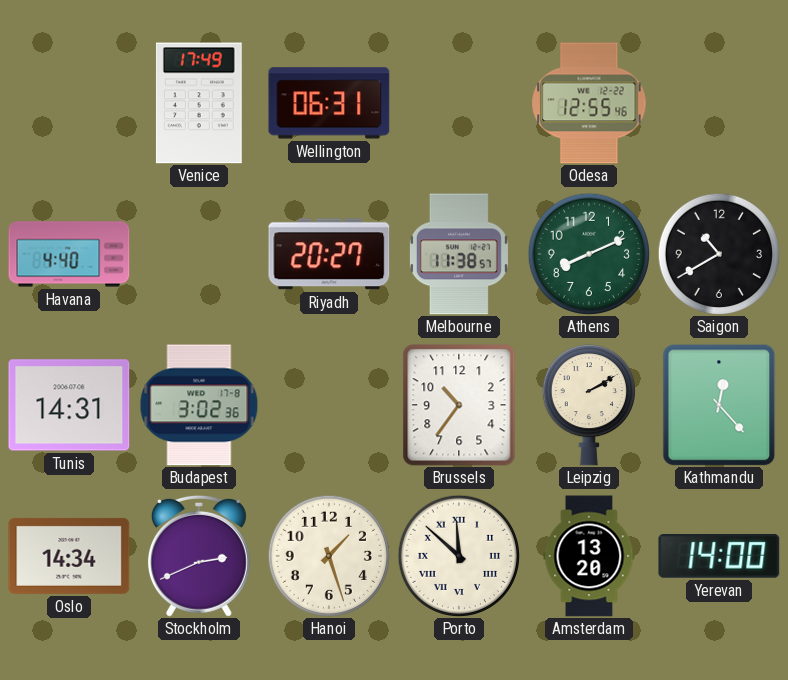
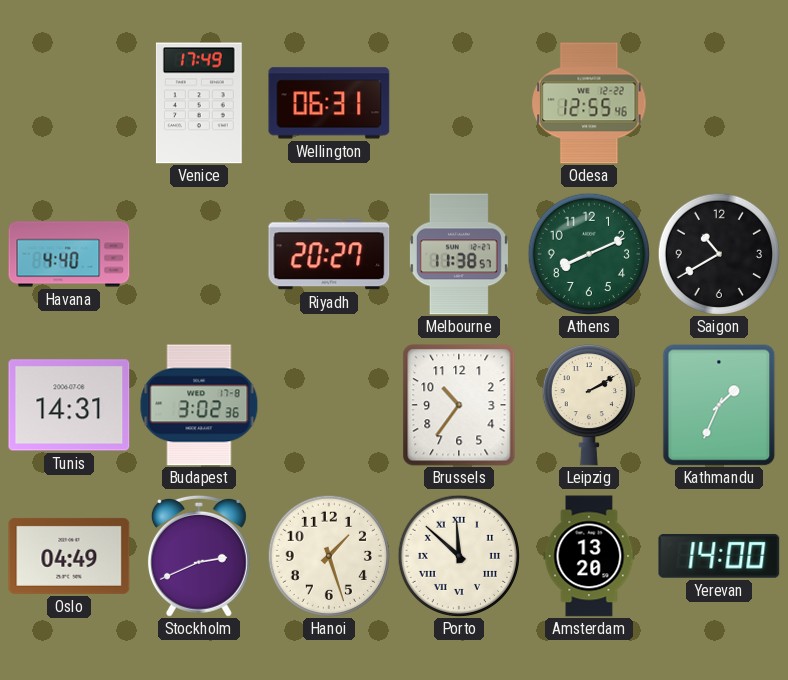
Kathmandu: 12:23 -> 1:34 (719, 405)
Oslo: 14:34 -> 04:49 (69, 556)
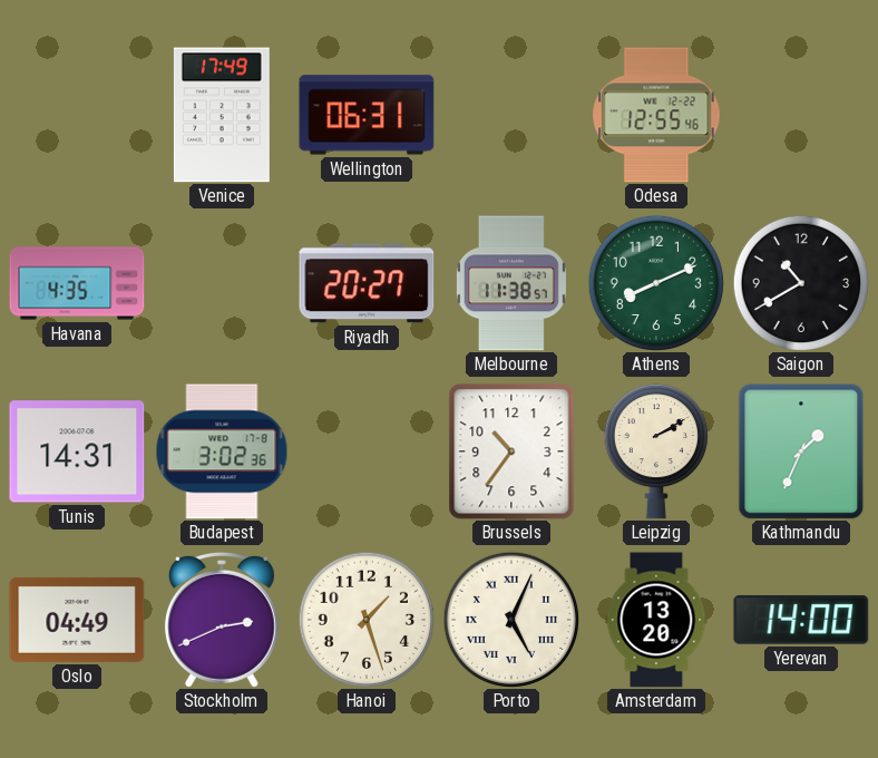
Havana: 4:40 -> 4:35 (77, 283)
Porto: 11:52 -> 5:04 (510, 619)
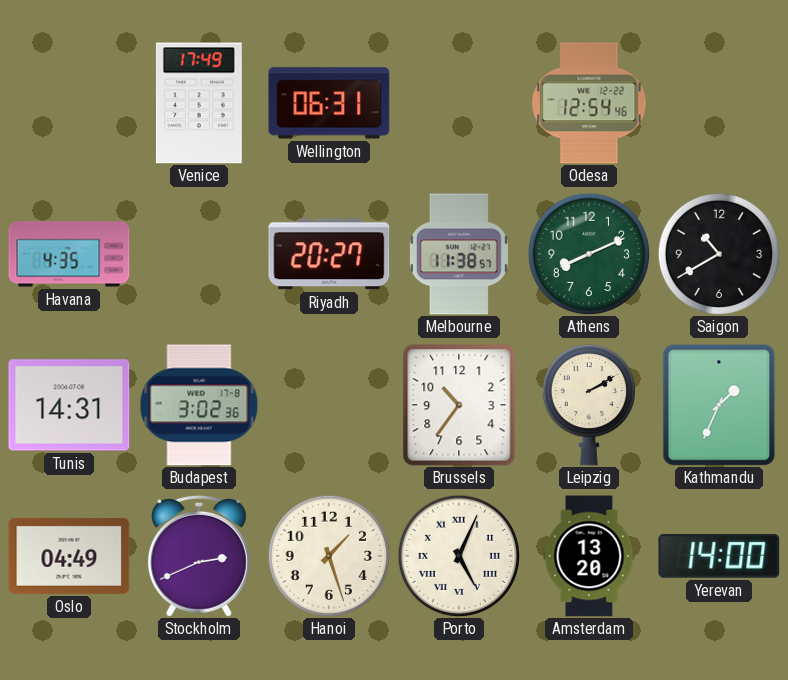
Odesa: 12:55 -> 12:54 (589, 103)
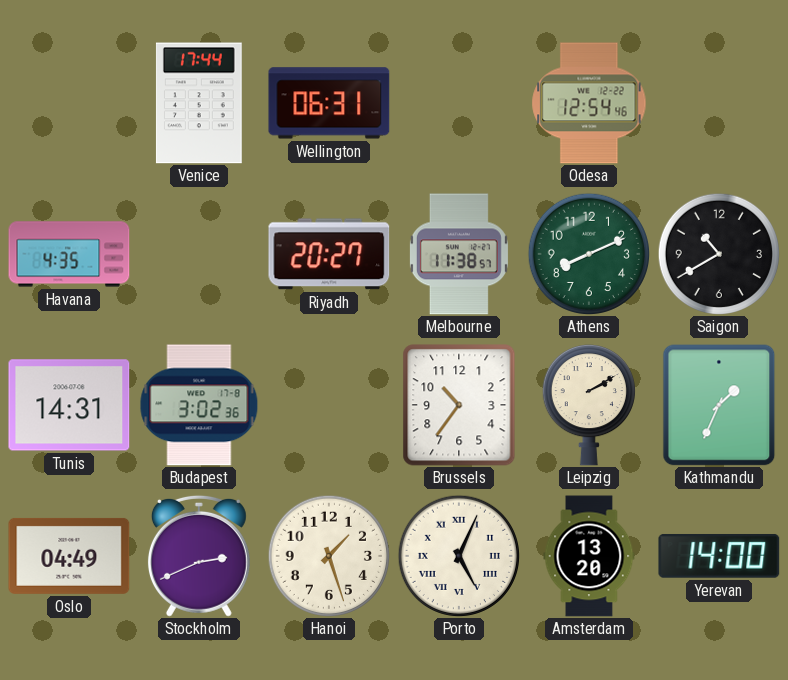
Venice: 17:49 -> 17:44 (199, 103)
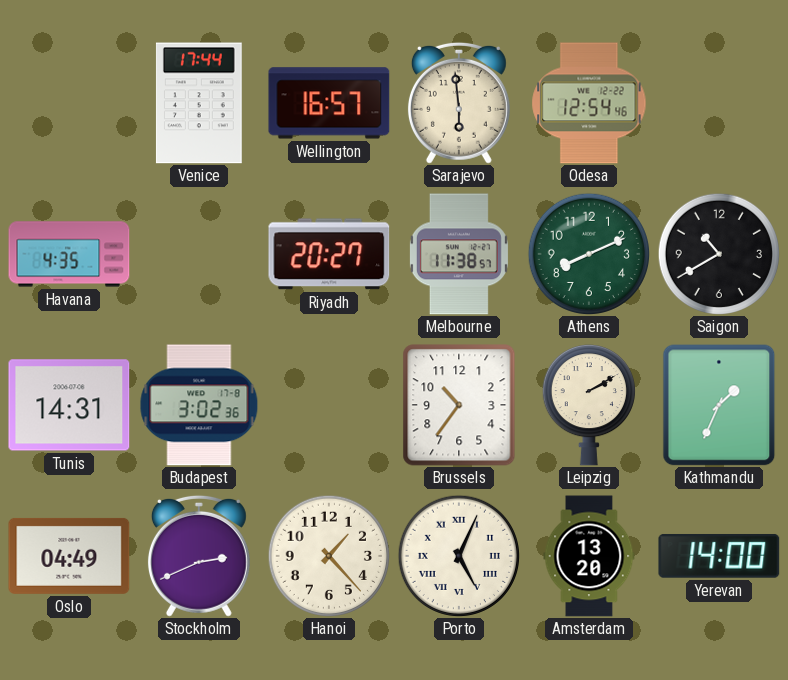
Wellington: 06:31 -> 16:57 (329, 103)
Sarajevo: none -> 5:59 (459, 103)
Hanoi: 1:27 -> 1:23 (328, 555)
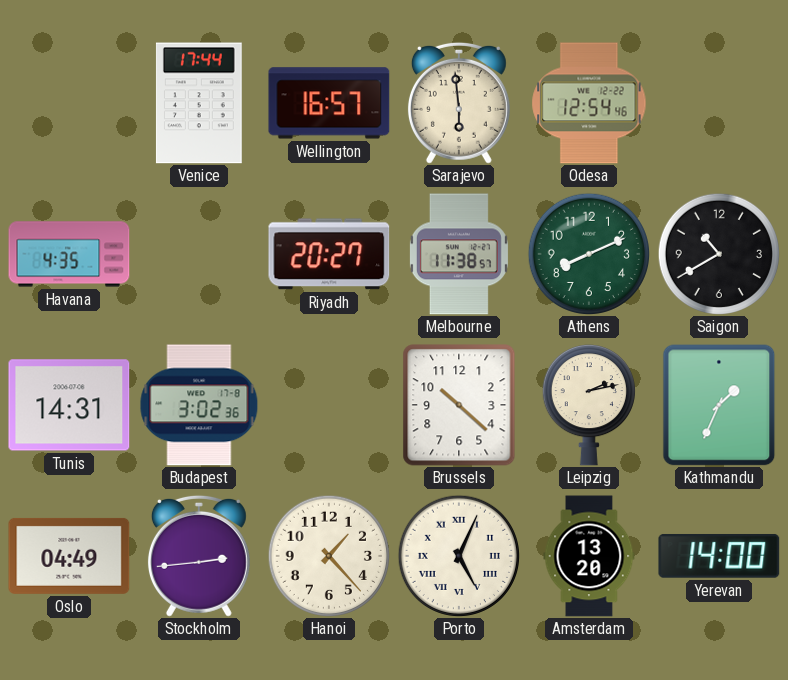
Brussels: 10:36 -> 10:22 (459, 405)
Leipzig: 2:10 -> 2:13 (589, 406)
Stockholm: 2:41 -> 2:44 (199, 556)
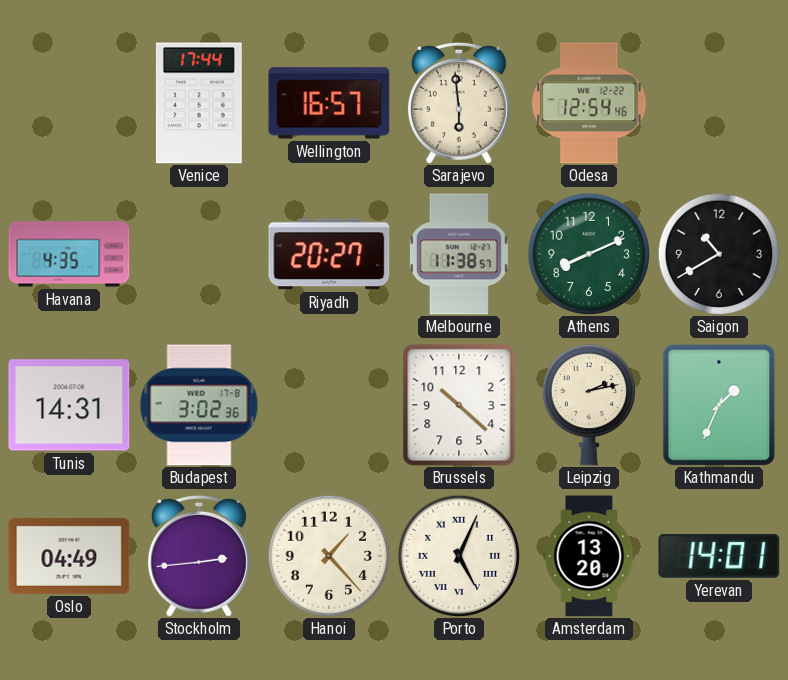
Yerevan: 14:00 -> 14:01 (719, 556)
